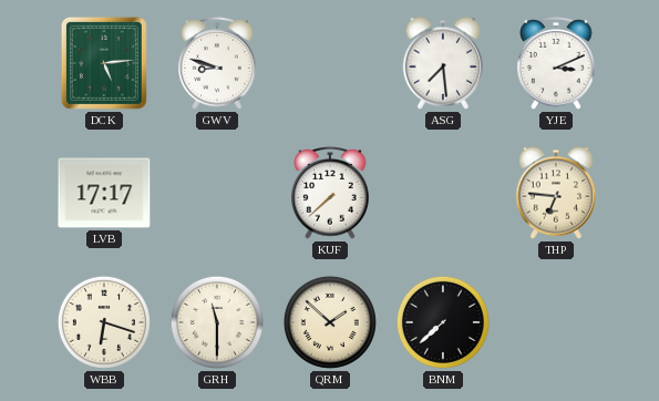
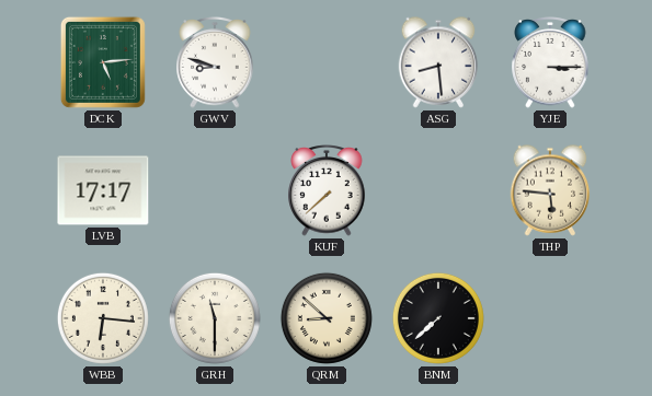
ASG: 7:29 -> 8:29 (438, 62)
YJE: 3:11 -> 3:15 (550, 62)
THP: 6:46 -> 5:46 (550, 190)
WBB: 6:18 -> 6:16 (103, 318)
QRM: 1:52 -> 8:52 (327, 318)
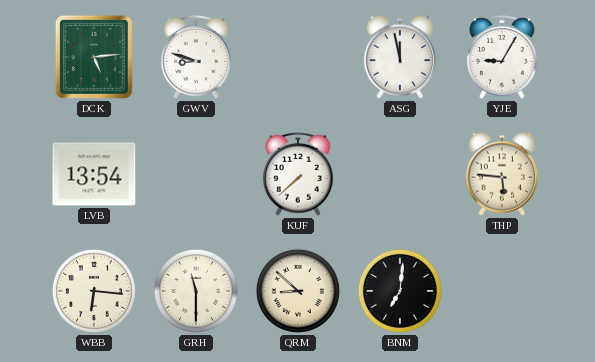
ASG: 8:29 -> 11:58 (400, 57)
YJE: 3:15 -> 9:05 (502, 57)
LVB: 17:17 -> 13:54 (94, 174)
BNM: 7:38 -> 7:01 (400, 291)
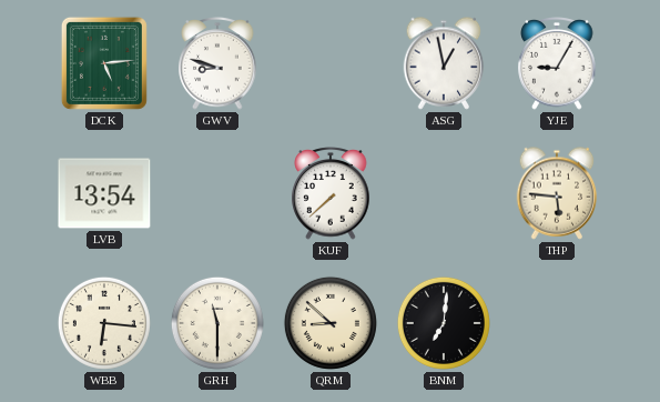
ASG: 11:58 -> 12:58 (444, 63)
